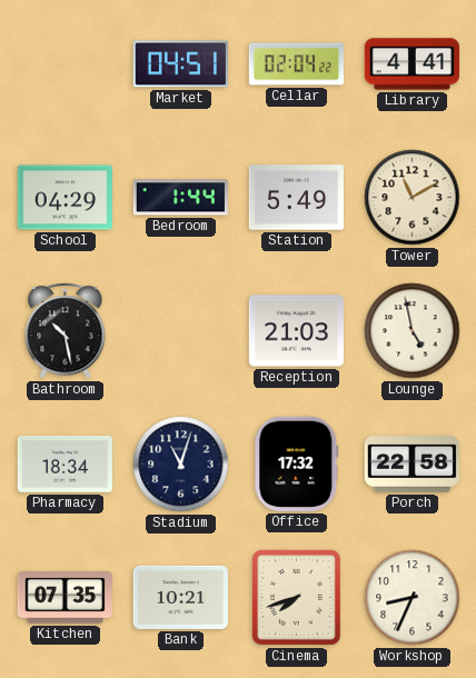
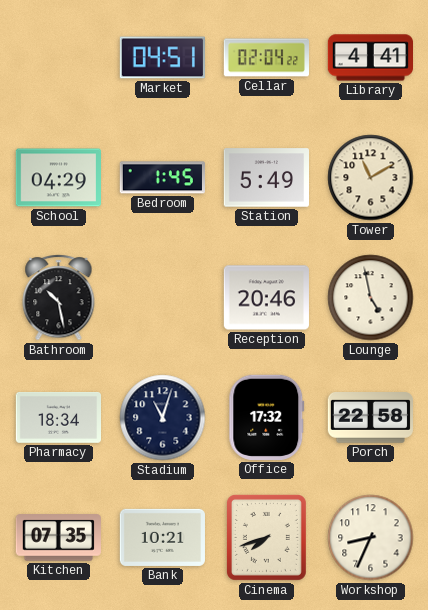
Bedroom: 1:44 -> 1:45 (162, 178)
Reception: 21:03 -> 20:46 (266, 298)
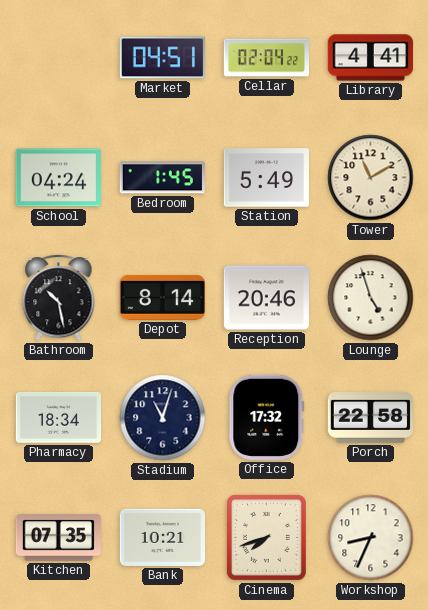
School: 04:29 -> 04:24 (58, 178)
Depot: none -> 8:14 (162, 297)
Lounge: 4:58 -> 4:57 (371, 298)
